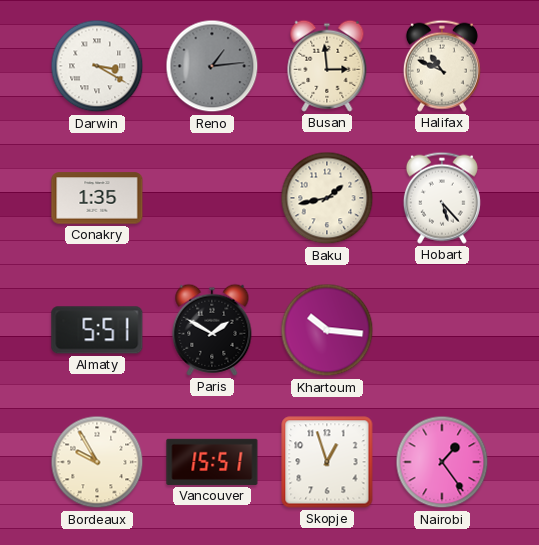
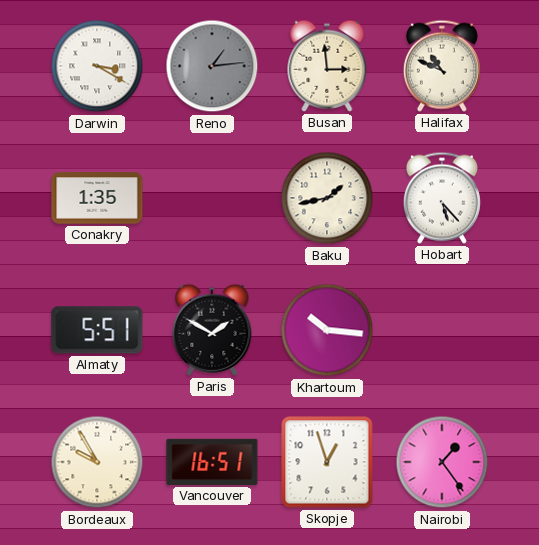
Vancouver: 15:51 -> 16:51 (212, 462)
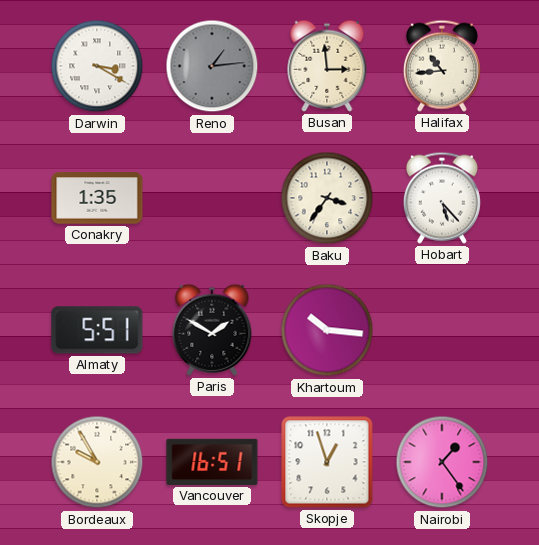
Halifax: 10:49 -> 10:44 (442, 66)
Baku: 1:43 -> 3:36 (327, 198)
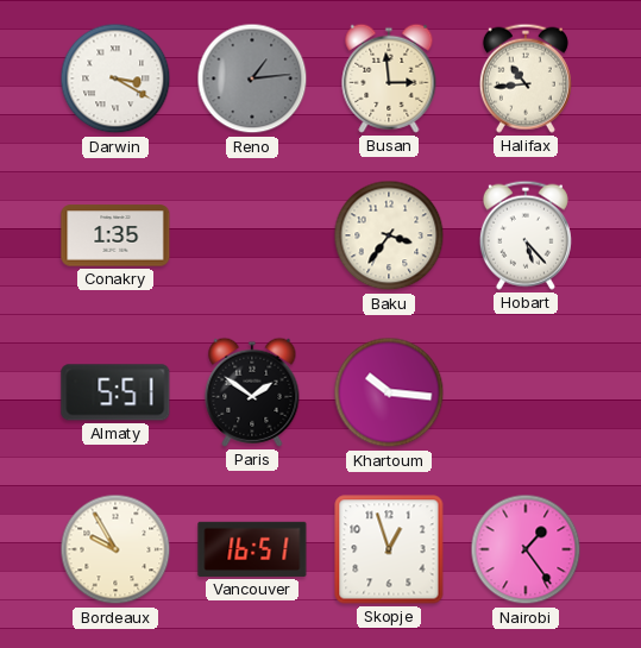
Paris: 1:50 -> 1:51 (252, 392)
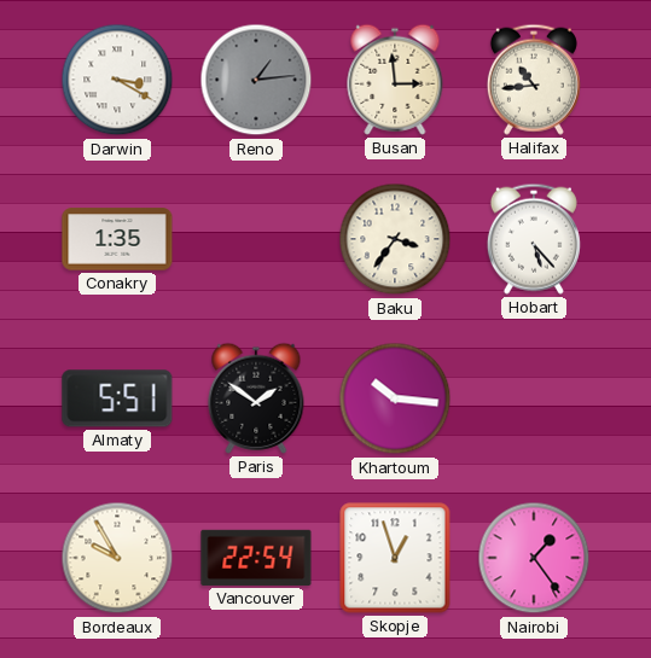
Vancouver: 16:51 -> 22:54 (256, 558)
